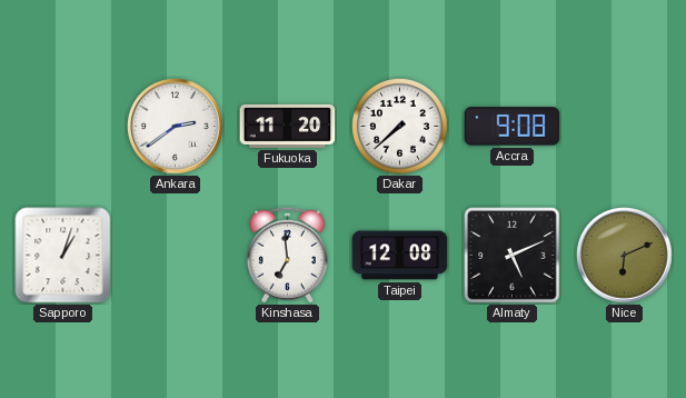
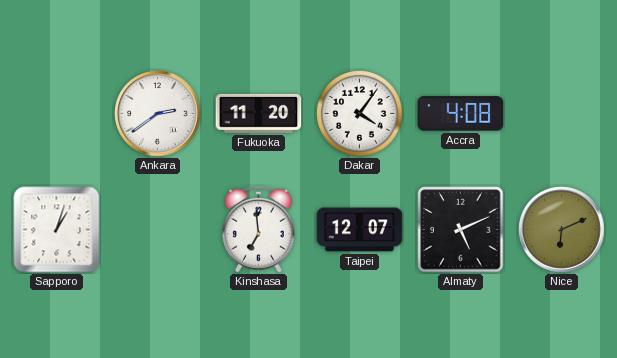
Dakar: 7:38 -> 4:06 (360, 114)
Accra: 9:08 -> 4:08 (461, 114)
Taipei: 12:08 -> 12:07 (360, 230)
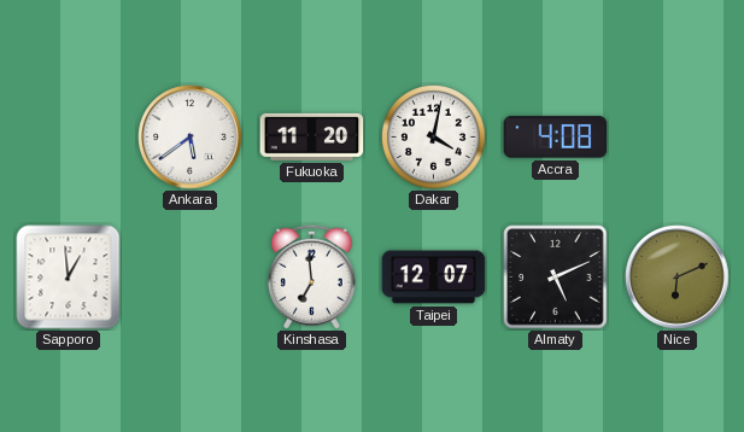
Ankara: 2:39 -> 5:39 (191, 138)
Dakar: 4:06 -> 4:02 (434, 138)
Sapporo: 1:03 -> 12:59 (69, 278)
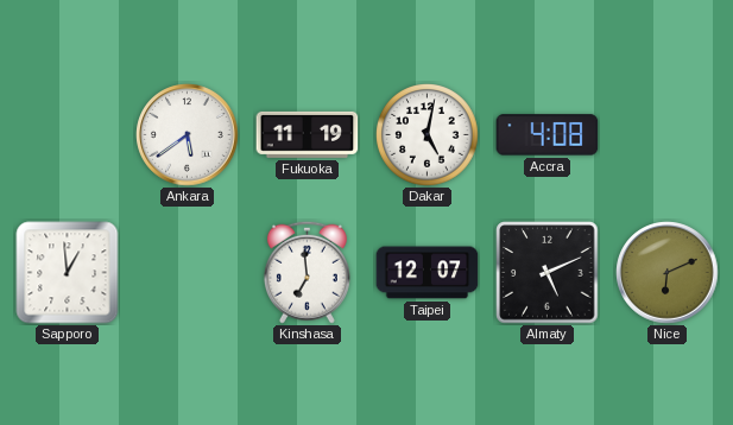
Fukuoka: 11:20 -> 11:19 (308, 134)
Dakar: 4:02 -> 5:02 (428, 135)
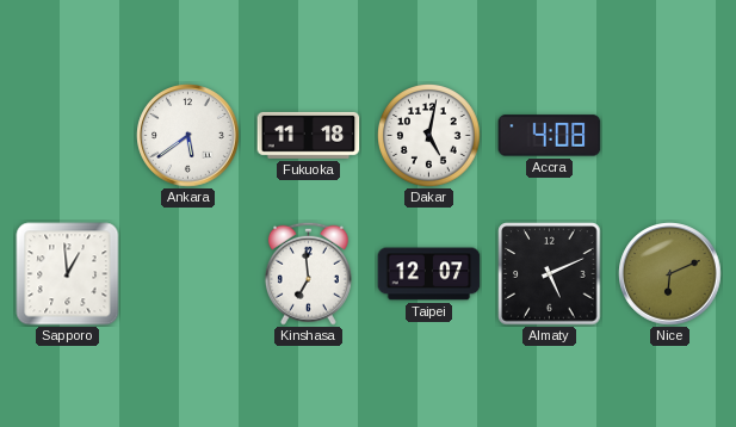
Fukuoka: 11:19 -> 11:18 (309, 135)
